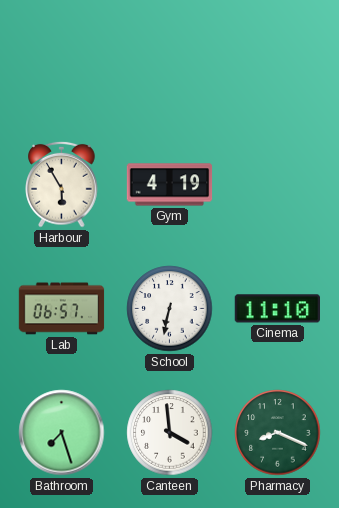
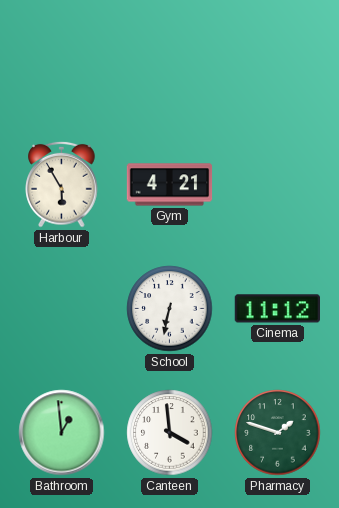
Gym: 4:19 -> 4:21 (170, 185)
Lab: 06:57 -> none (62, 309)
Cinema: 11:10 -> 11:12 (277, 309)
Bathroom: 7:27 -> 12:59 (62, 433)
Pharmacy: 8:19 -> 1:48 (278, 433)
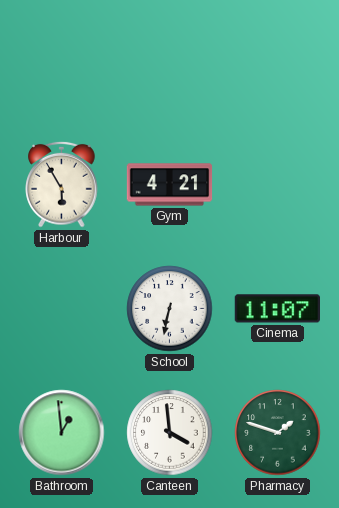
Cinema: 11:12 -> 11:07 (277, 309)
